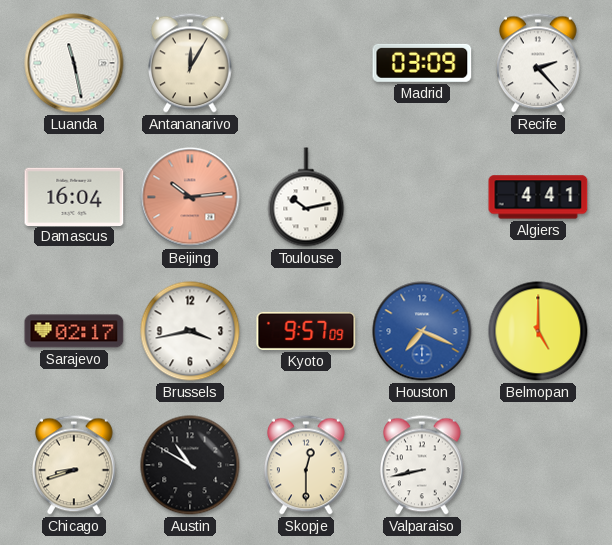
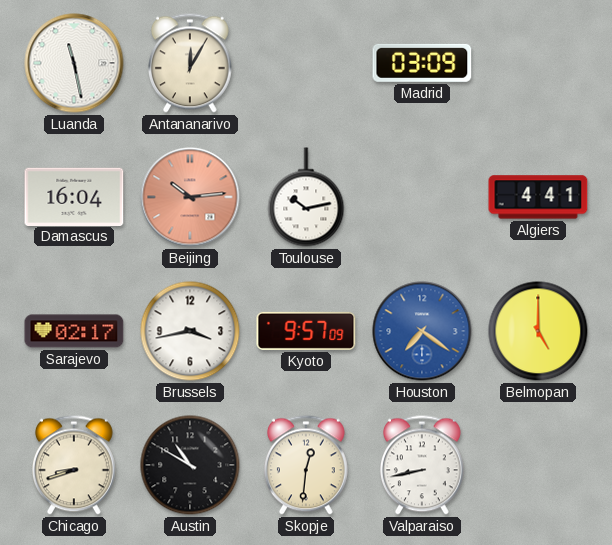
Recife: 2:23 -> none (538, 63)
Houston: 7:19 -> 7:21 (422, 331)
Skopje: 12:30 -> 12:31 (306, 465)
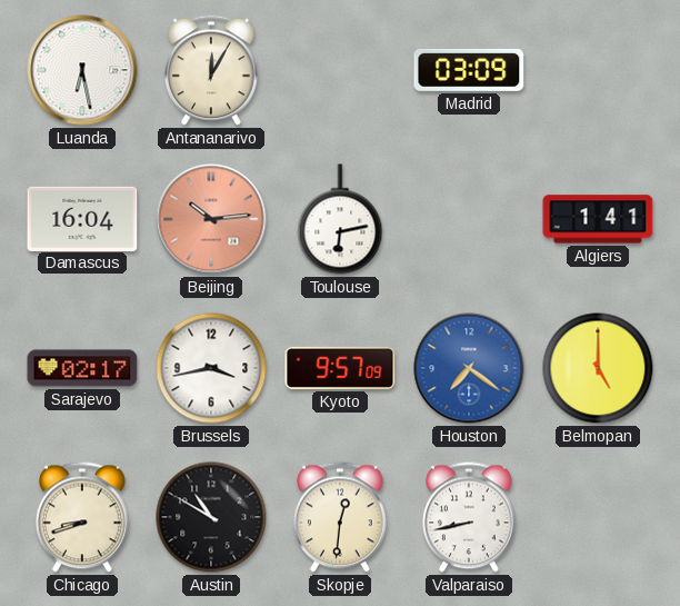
Luanda: 11:28 -> 6:28 (82, 70)
Toulouse: 10:13 -> 6:13 (340, 219)
Algiers: 4:41 -> 1:41 (598, 219)
